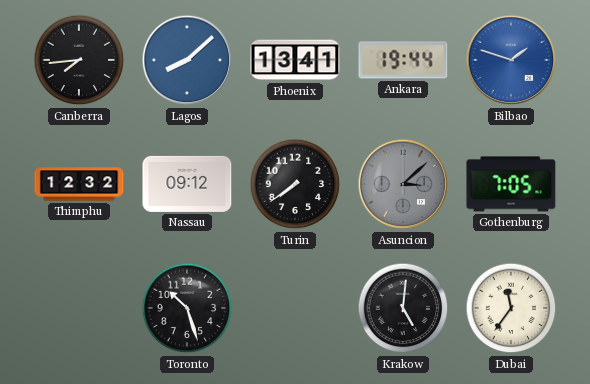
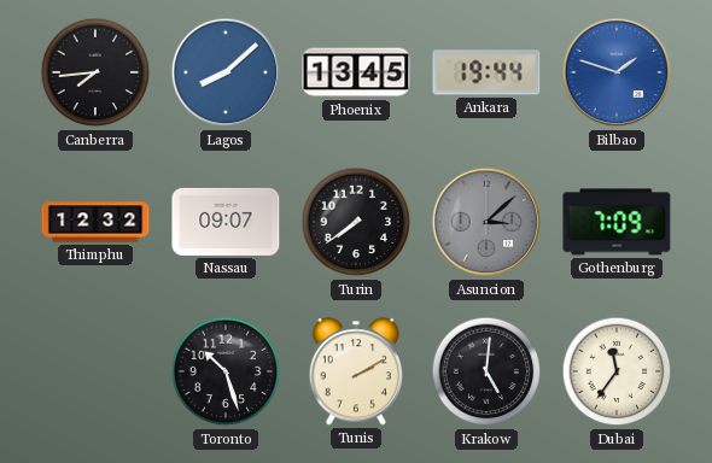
Phoenix: 13:41 -> 13:45 (356, 72)
Nassau: 09:12 -> 09:07 (226, 222)
Gothenburg: 7:05 -> 7:09 (617, 222)
Tunis: none -> 2:10 (355, 371)
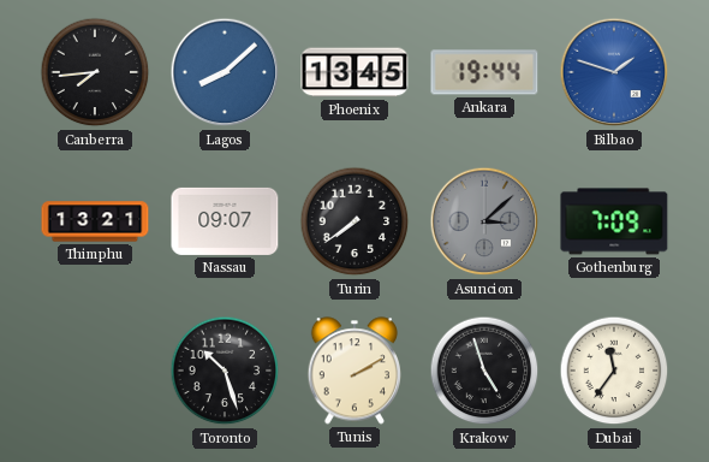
Thimphu: 12:32 -> 13:21 (95, 221)
Krakow: 5:01 -> 4:57 (484, 371)
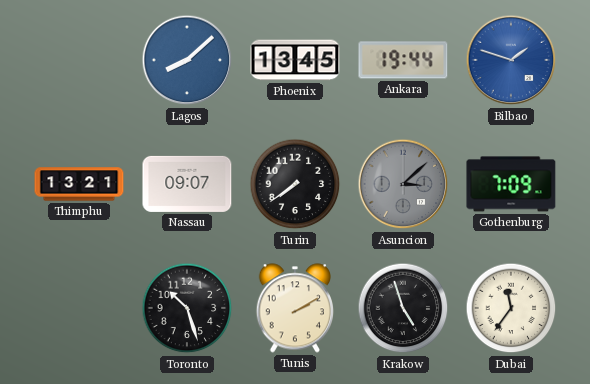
Canberra: 7:44 -> none (95, 72)
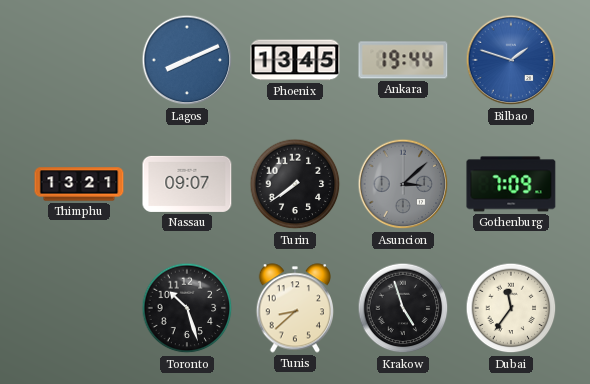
Lagos: 8:08 -> 8:11 (187, 60)
Tunis: 2:10 -> 8:38 (294, 308)
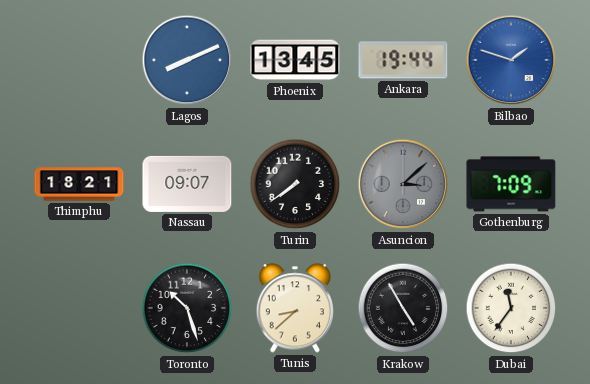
Thimphu: 13:21 -> 18:21 (79, 184)
Krakow: 4:57 -> 4:55 (403, 308)
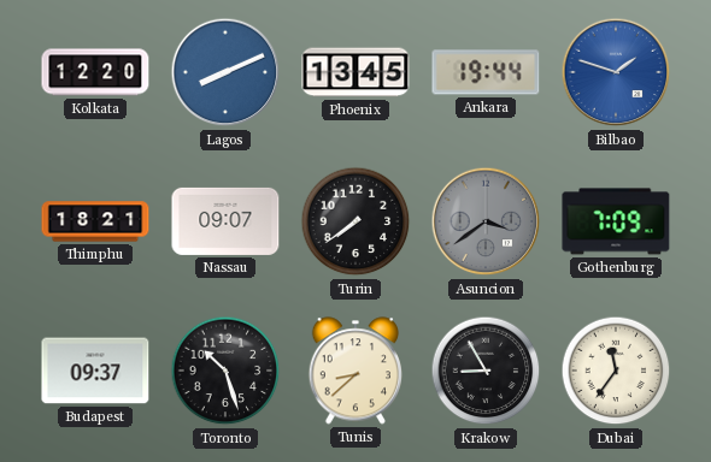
Kolkata: none -> 12:20 (95, 72)
Asuncion: 3:08 -> 3:39 (486, 221)
Budapest: none -> 09:37 (95, 371)
Krakow: 4:55 -> 8:55 (486, 371)
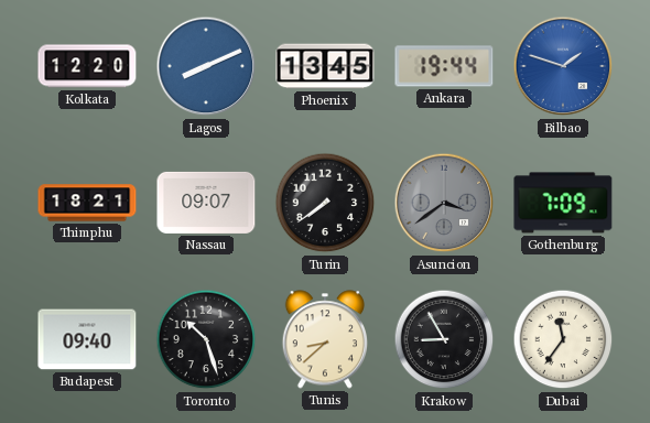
Budapest: 09:37 -> 09:40 (87, 339)
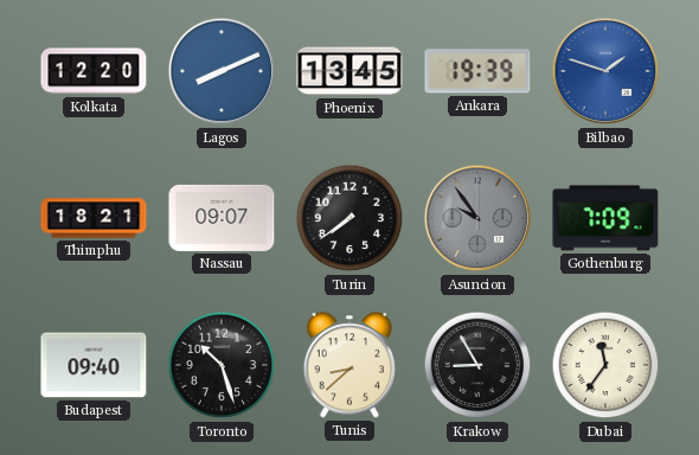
Ankara: 19:44 -> 19:39 (477, 71)
Asuncion: 3:39 -> 9:54 (477, 218)
